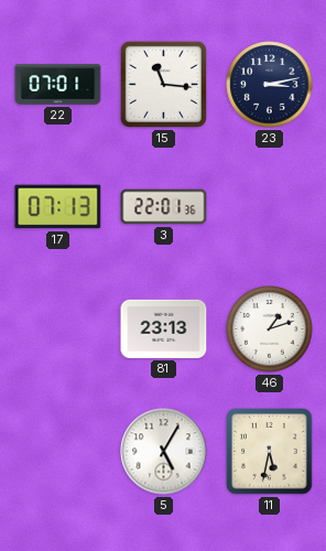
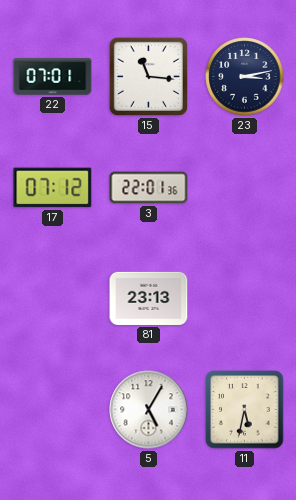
17: 07:13 -> 07:12 (53, 188)
46: 1:12 -> none (270, 329)
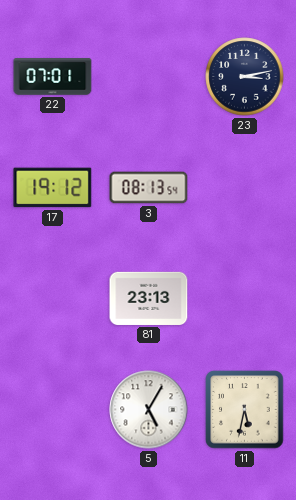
15: 11:16 -> none (148, 76)
17: 07:12 -> 19:12 (53, 188)
3: 22:01 -> 08:13 (149, 188)
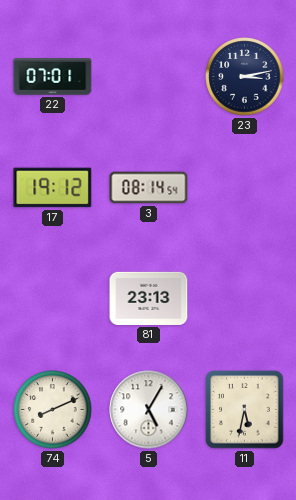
3: 08:13 -> 08:14 (149, 188)
74: none -> 8:11 (53, 410)
